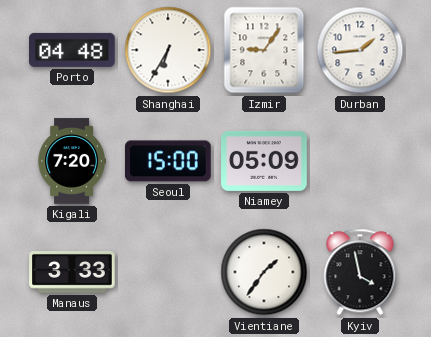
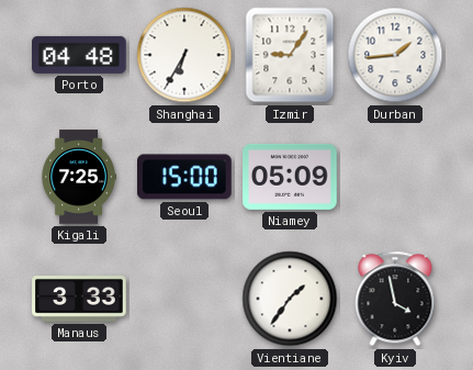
Kigali: 7:20 -> 7:25 (79, 177)
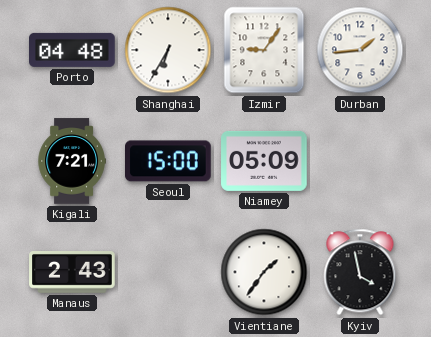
Kigali: 7:25 -> 7:21 (72, 161)
Manaus: 3:33 -> 2:43 (72, 273)
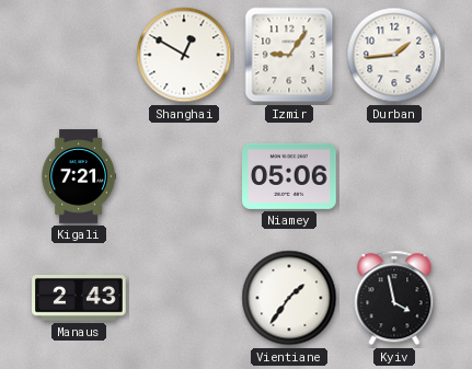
Porto: 04:48 -> none (72, 50)
Shanghai: 6:35 -> 12:50 (184, 55)
Seoul: 15:00 -> none (169, 161)
Niamey: 05:09 -> 05:06 (289, 176)
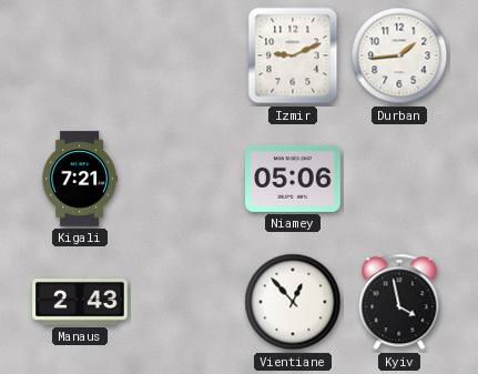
Shanghai: 12:50 -> none (184, 55)
Izmir: 9:06 -> 9:11 (293, 55)
Vientiane: 1:36 -> 12:53 (293, 302)
